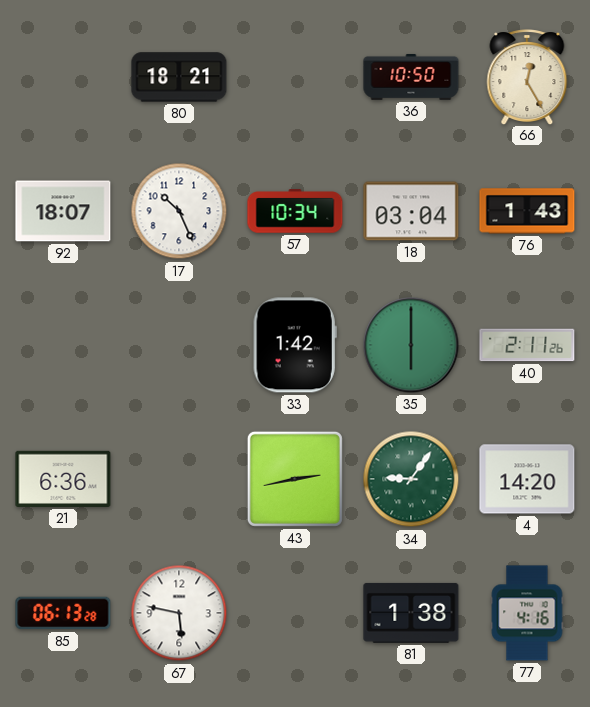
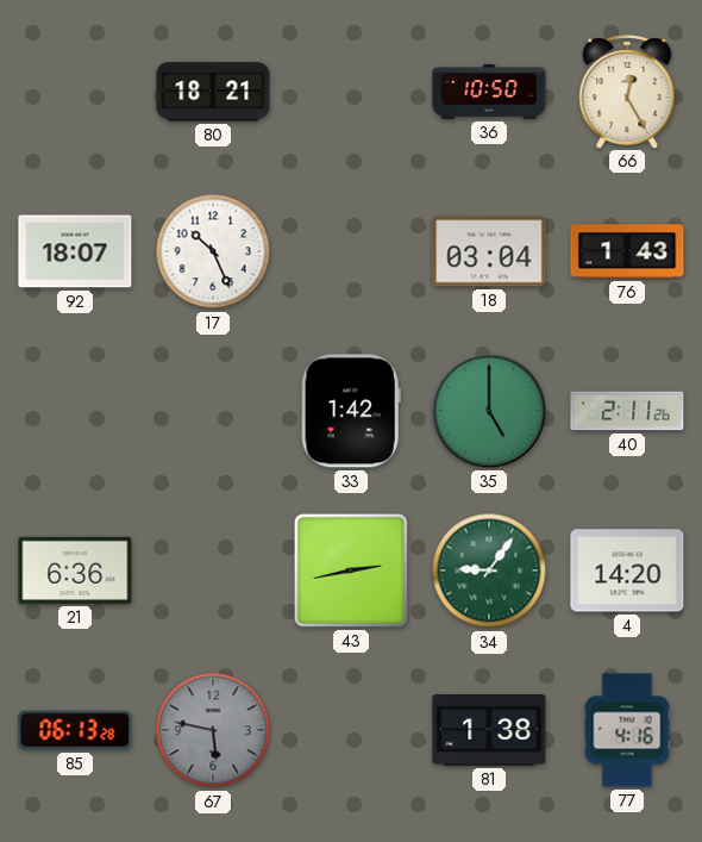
57: 10:34 -> none (295, 211)
35: 6:00 -> 5:00 (489, 411)
67 dial: white -> grey (213, 730)
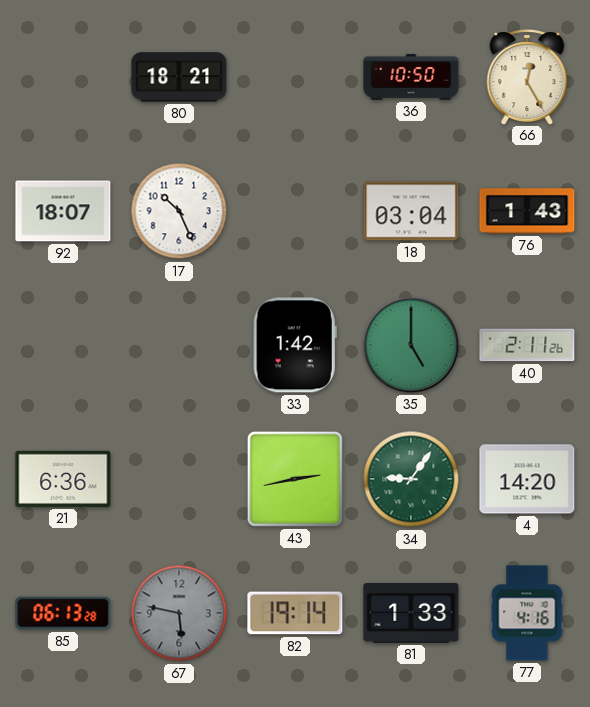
82: none -> 19:14 (295, 613)
81: 1:38 -> 1:33 (411, 613)
